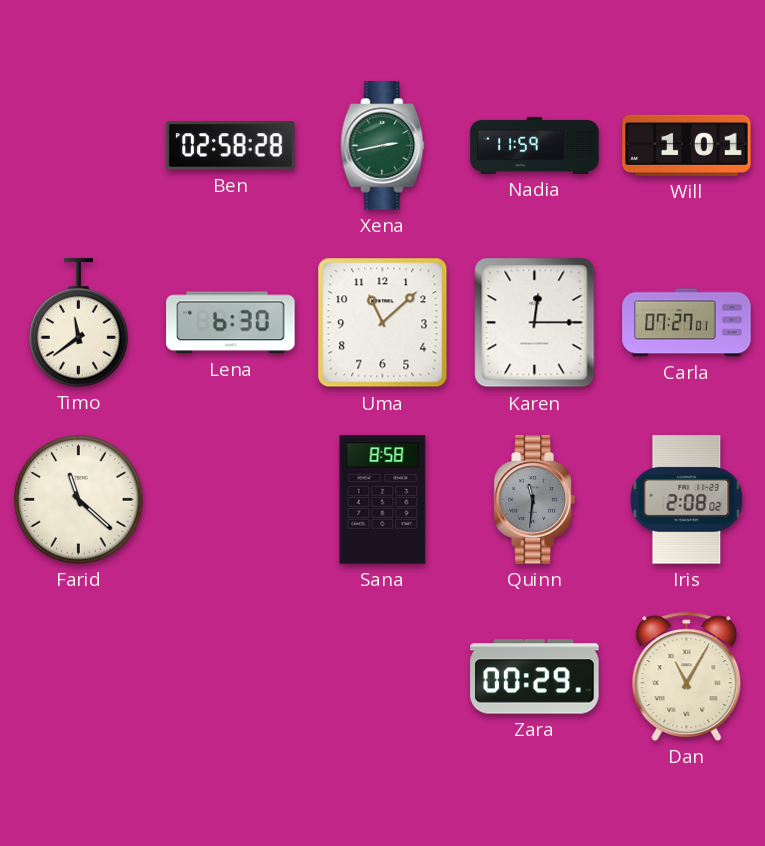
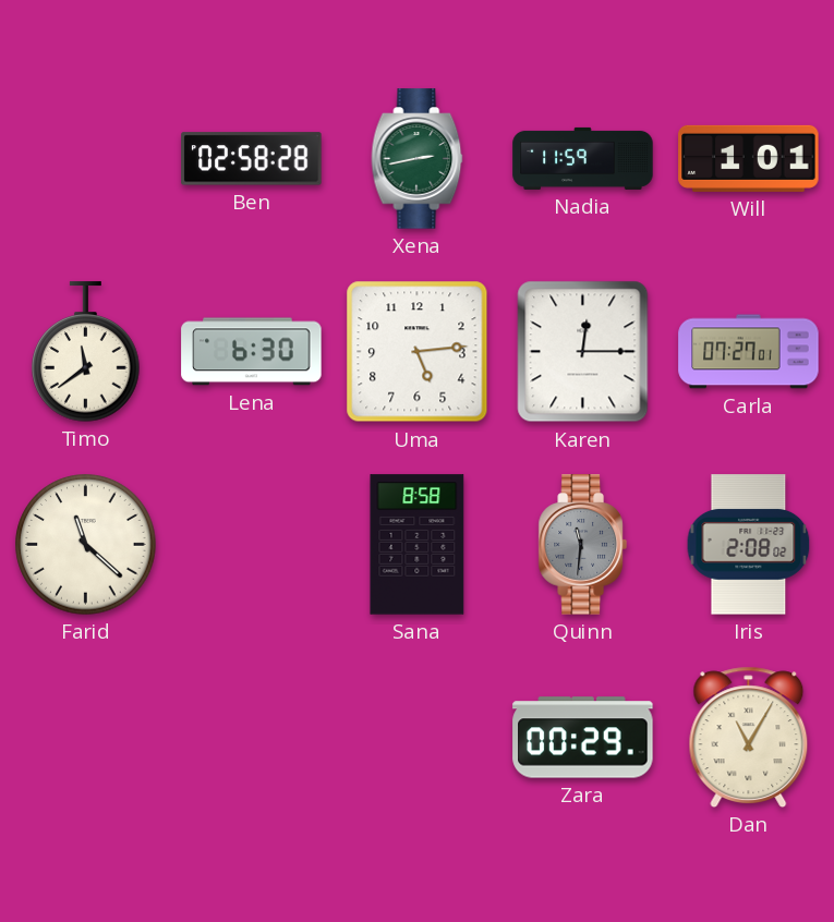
Uma: 11:08 -> 5:14 (418, 352)
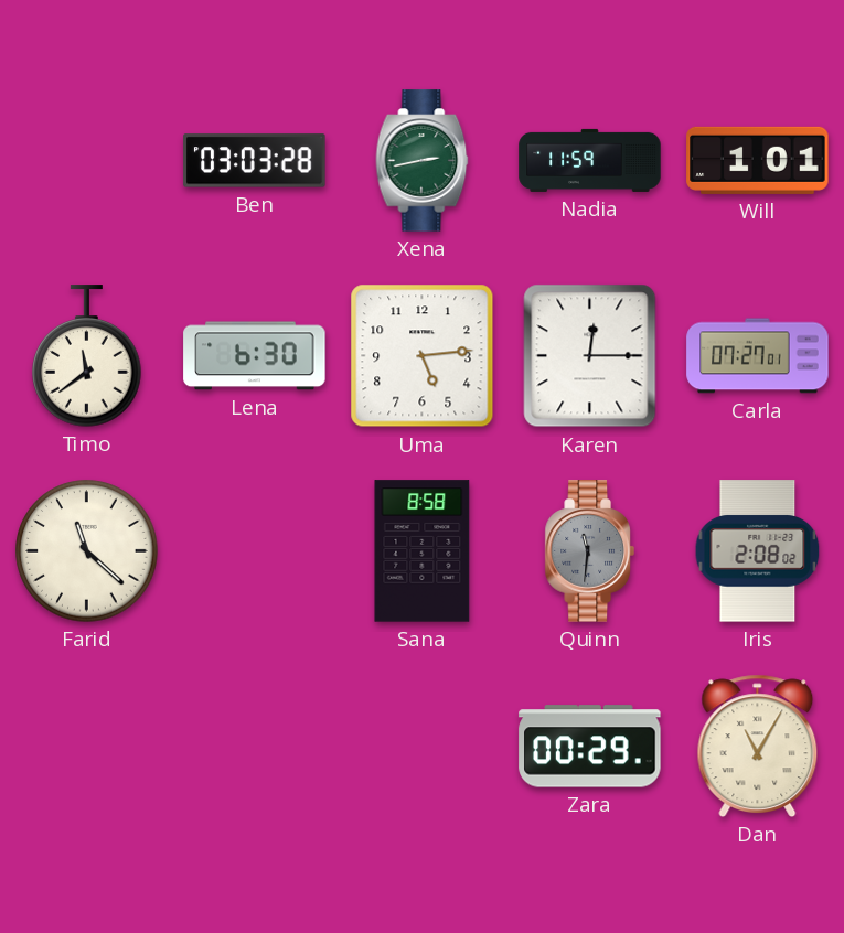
Ben: 02:58 -> 03:03 (255, 161)
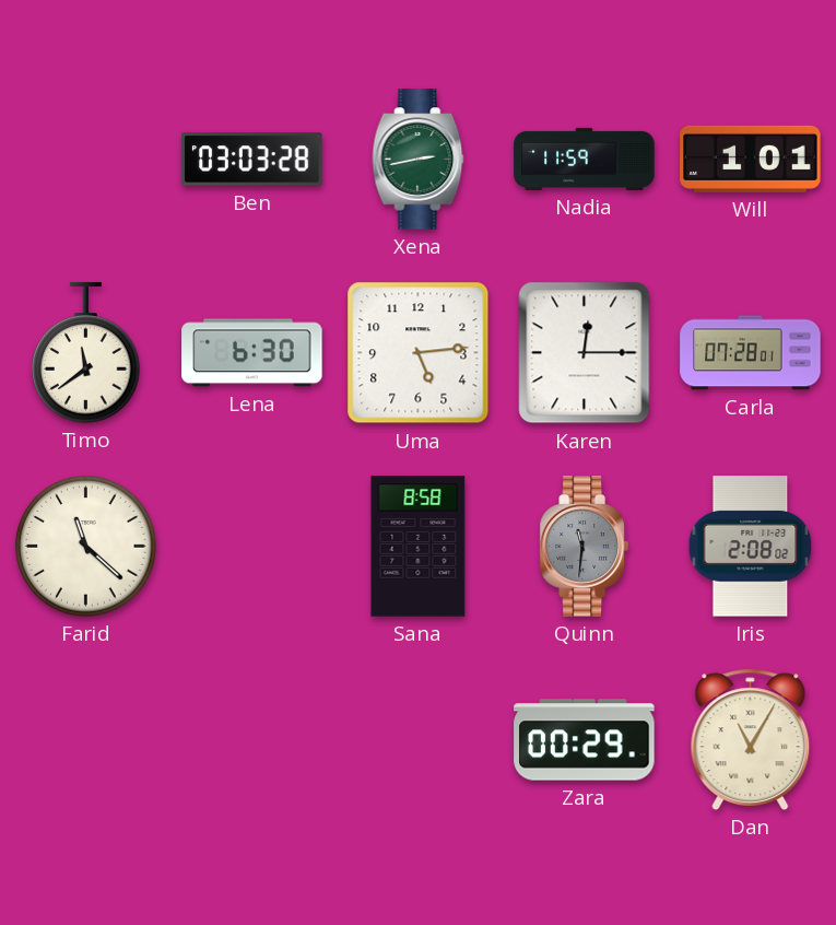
Carla: 07:27 -> 07:28 (751, 353)
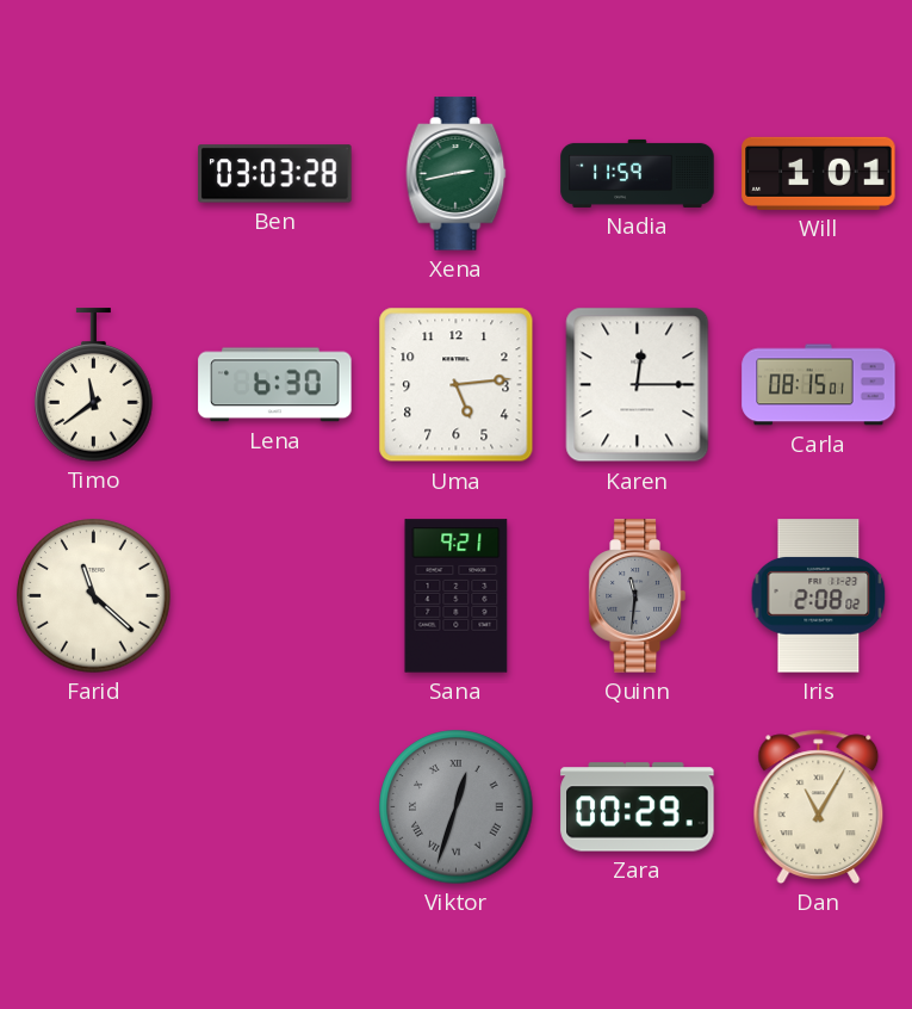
Carla: 07:28 -> 08:15 (819, 385)
Sana: 8:58 -> 9:21 (457, 596)
Viktor: none -> 12:33 (457, 807)
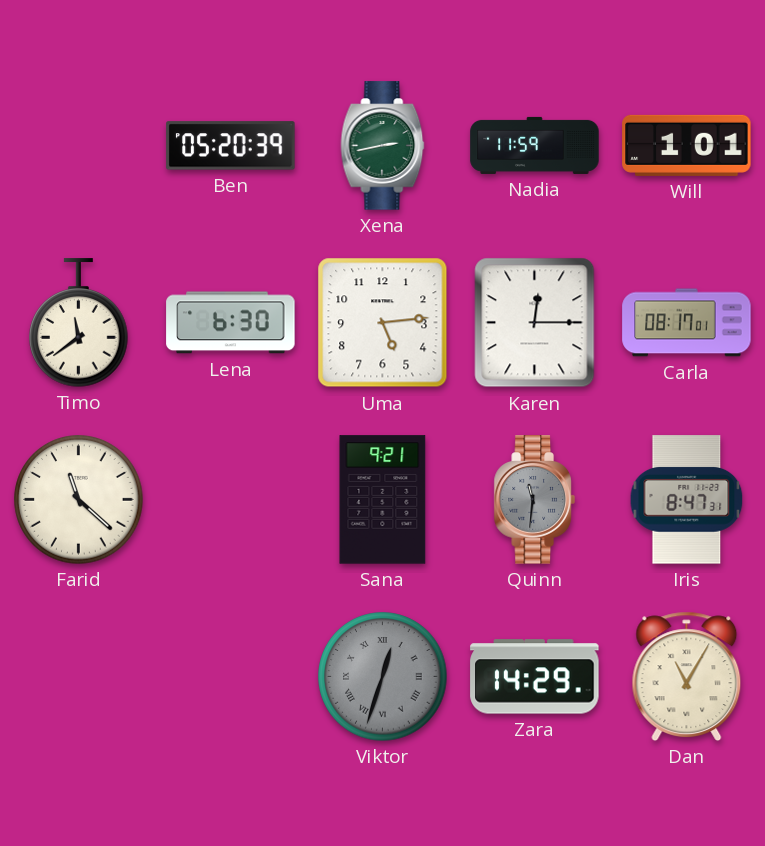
Ben: 03:03 -> 05:20 (231, 146)
Carla: 08:15 -> 08:17 (687, 323)
Iris: 2:08 -> 8:47 (687, 500)
Zara: 00:29 -> 14:29 (535, 677)
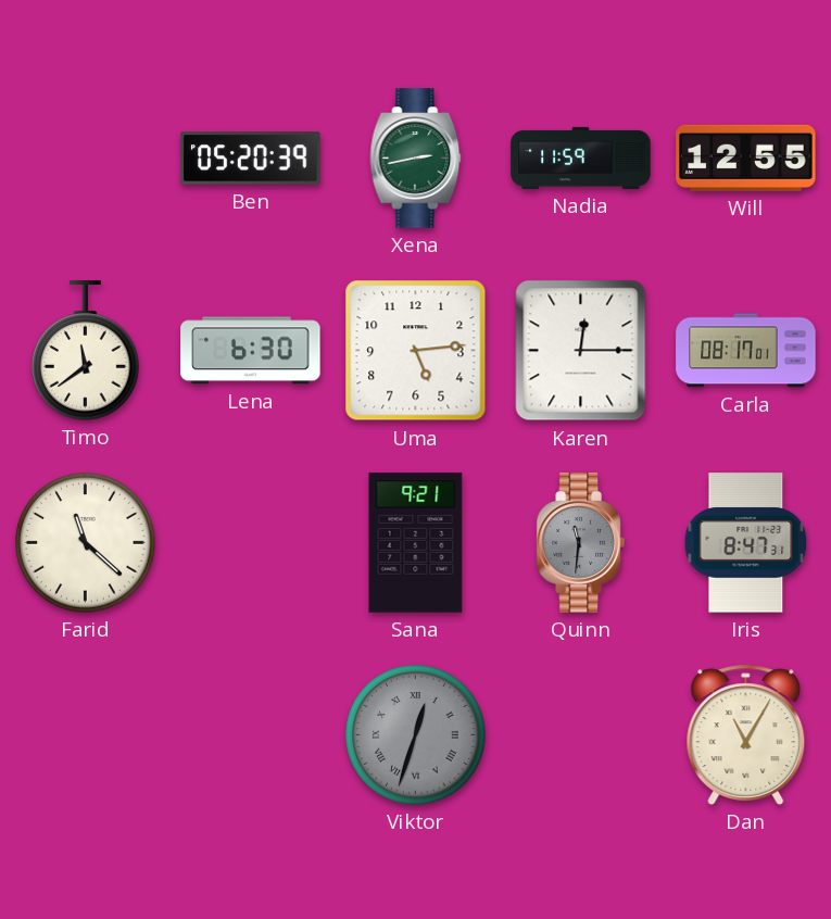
Will: 1:01 -> 12:55 (746, 158)
Zara: 14:29 -> none (535, 677)
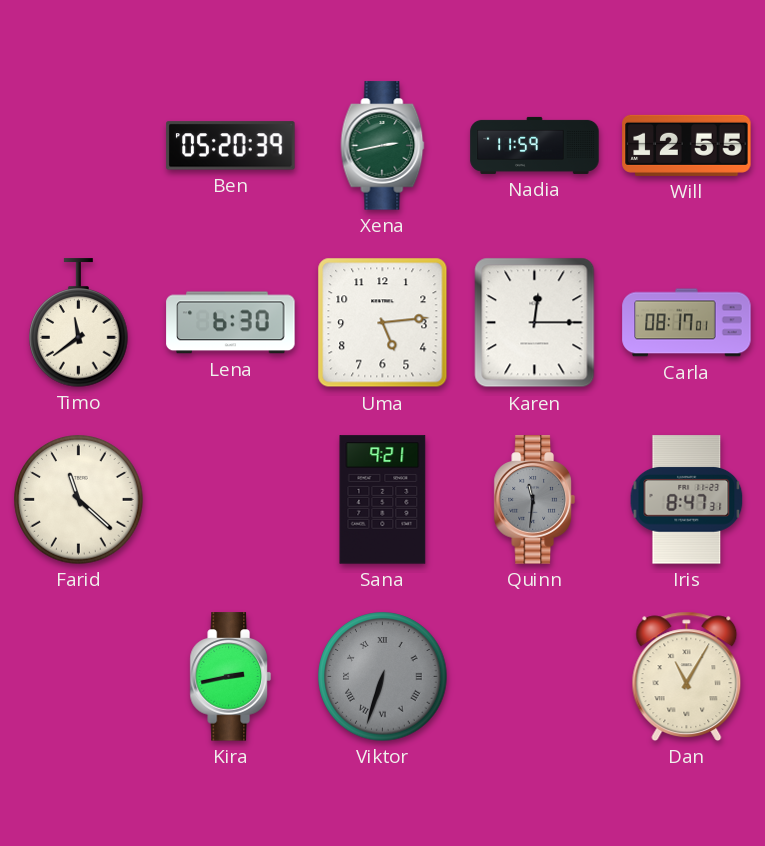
Kira: none -> 2:43 (230, 677)
Viktor: 12:33 -> 6:33 (383, 677)
